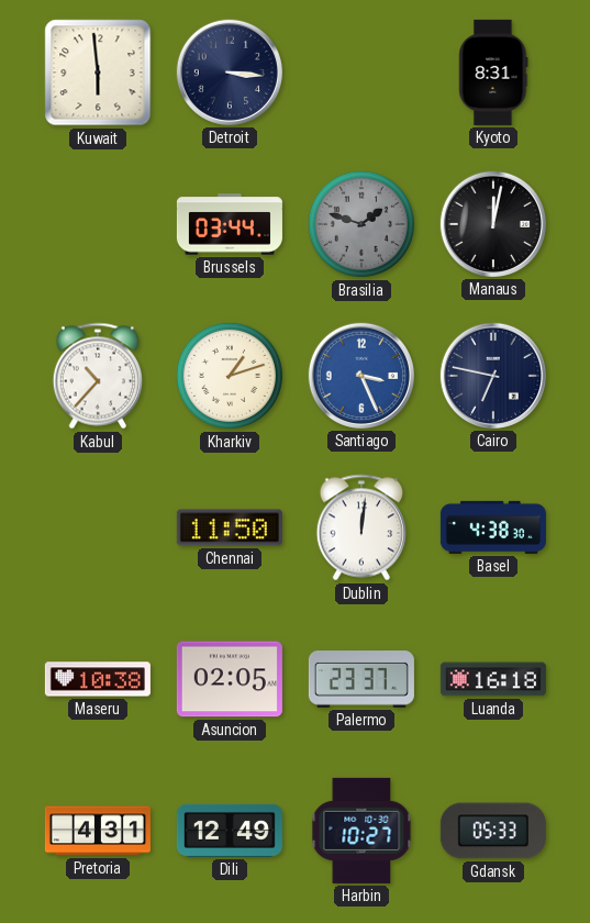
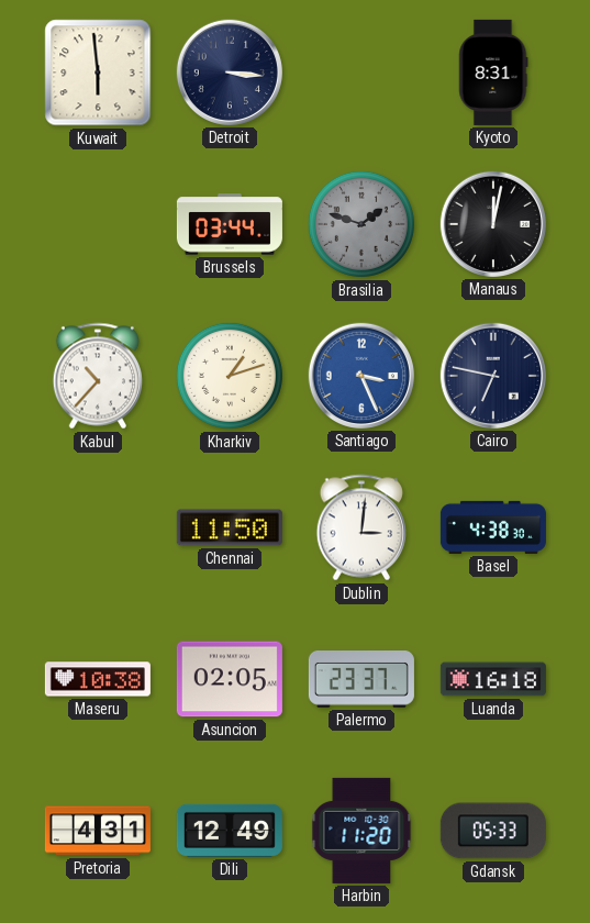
Dublin: 12:01 -> 3:01 (360, 527)
Harbin: 10:27 -> 11:20 (361, 831)
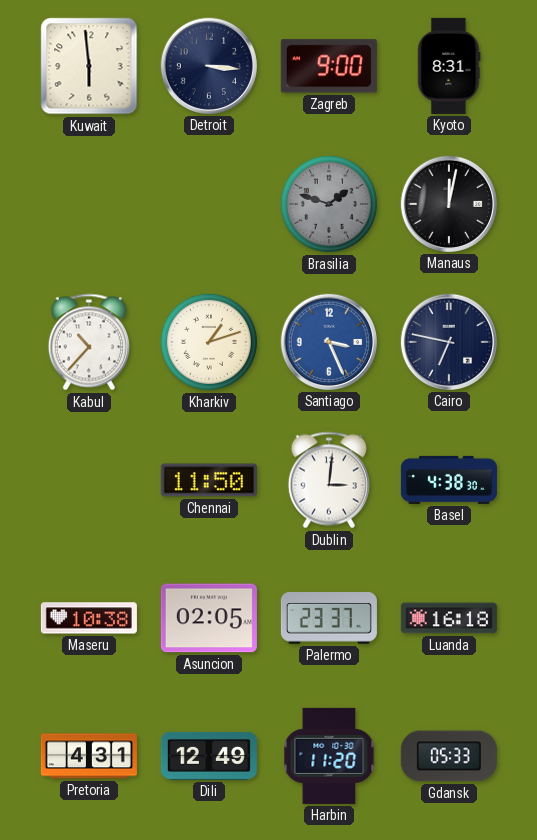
Zagreb: none -> 9:00 (329, 66)
Brussels: 03:44 -> none (230, 224)
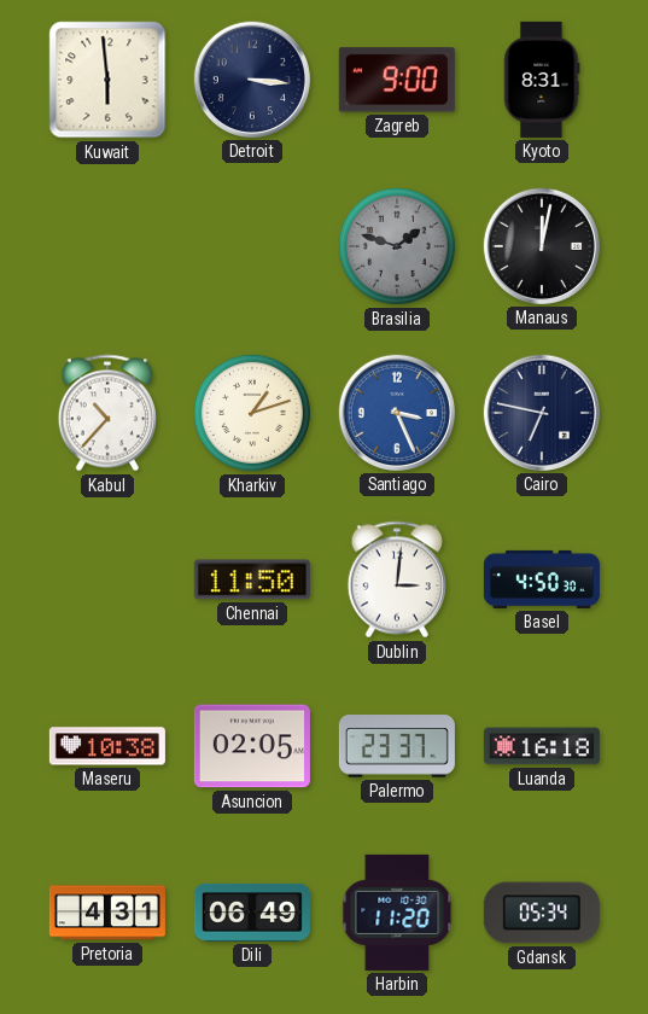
Basel: 4:38 -> 4:50 (542, 579)
Dili: 12:49 -> 06:49 (252, 913)
Gdansk: 05:33 -> 05:34 (542, 913)
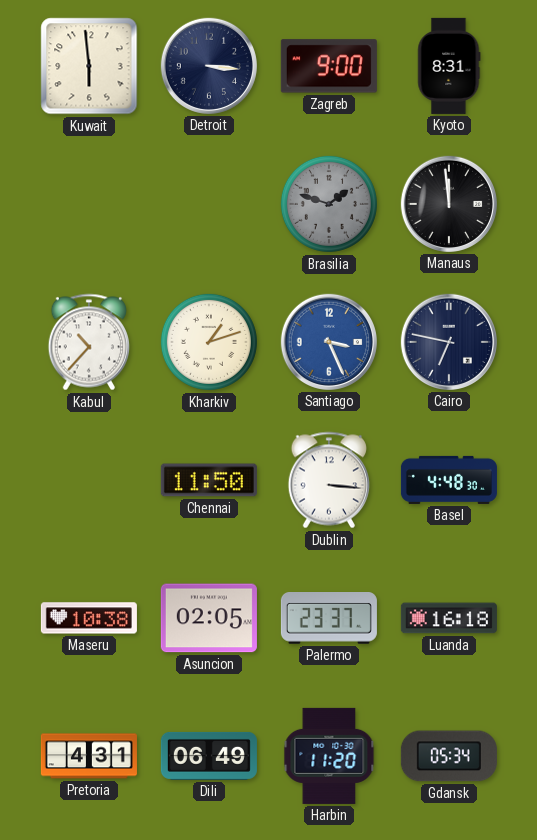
Manaus: 12:02 -> 11:59 (449, 204)
Dublin: 3:01 -> 3:16 (328, 480)
Basel: 4:50 -> 4:48 (449, 480)
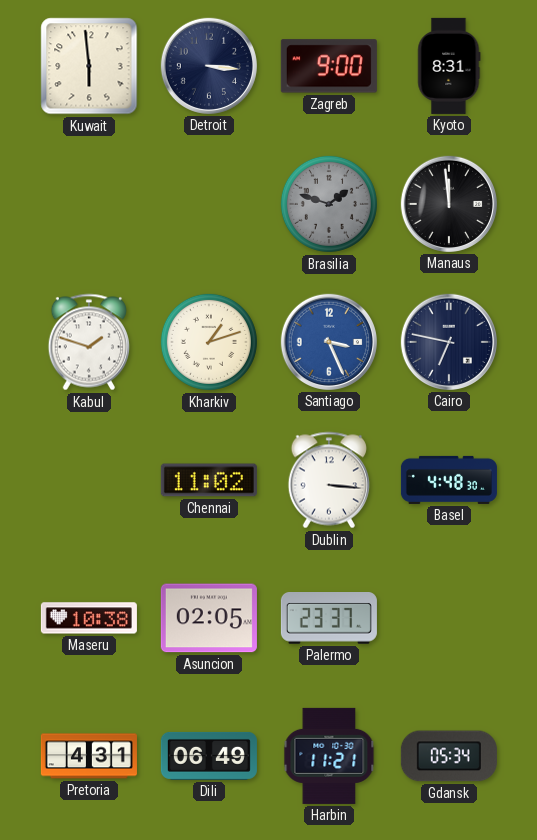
Kabul: 10:37 -> 1:48 (88, 342)
Chennai: 11:50 -> 11:02 (209, 480)
Luanda: 16:18 -> none (449, 618)
Harbin: 11:20 -> 11:21 (329, 756)
